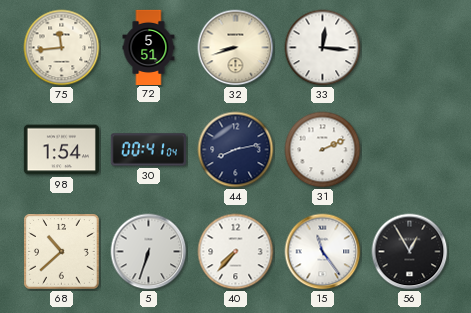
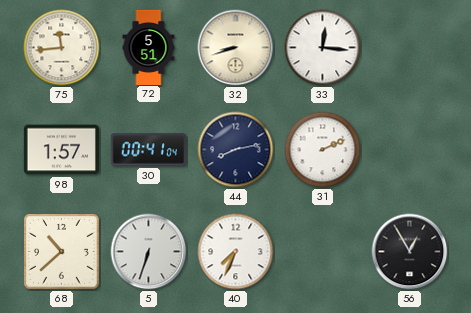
98: 1:54 -> 1:57 (61, 150)
40: 7:37 -> 7:34 (236, 252)
15: 11:24 -> none (323, 252)
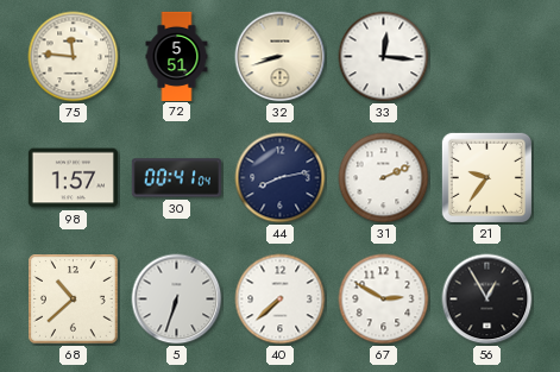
75: 11:44 -> 11:46 (74, 57)
21: none -> 9:36 (486, 177)
40: 7:34 -> 7:38 (281, 300)
67: none -> 2:50 (384, 300)
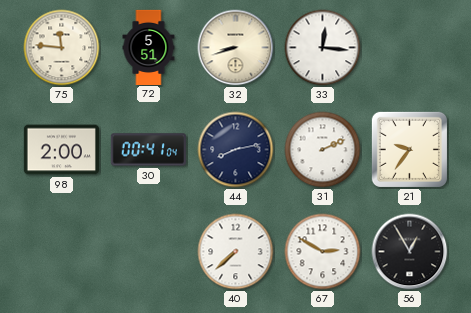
98: 1:57 -> 2:00 (61, 150)
68: 10:38 -> none (74, 300)
5: 6:33 -> none (177, 300)
